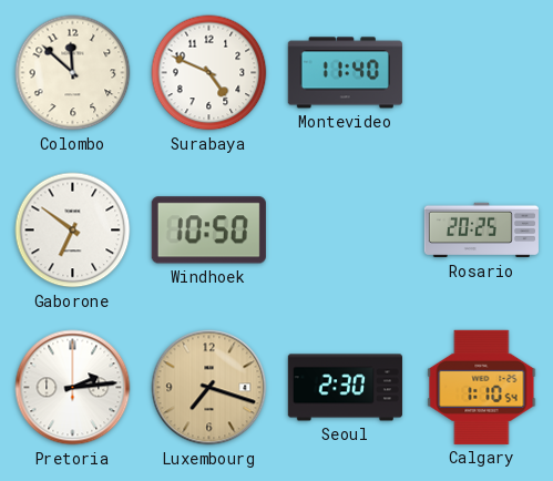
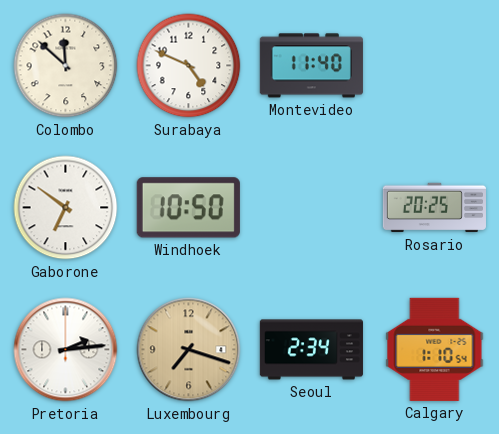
Seoul: 2:30 -> 2:34 (311, 350)
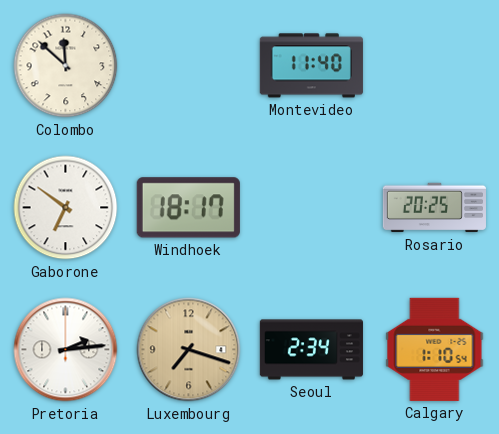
Surabaya: 4:49 -> none (189, 66)
Windhoek: 10:50 -> 18:17 (188, 208)
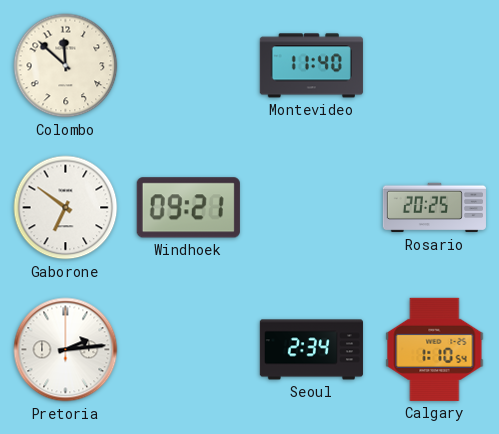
Windhoek: 18:17 -> 09:21 (188, 208)
Luxembourg: 7:18 -> none (189, 350)
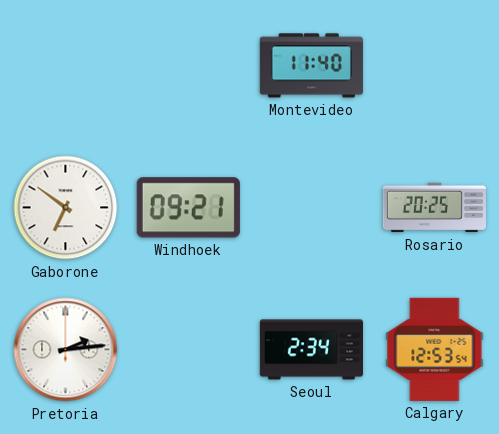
Colombo: 11:52 -> none (66, 66)
Calgary: 1:10 -> 12:53 (435, 349)
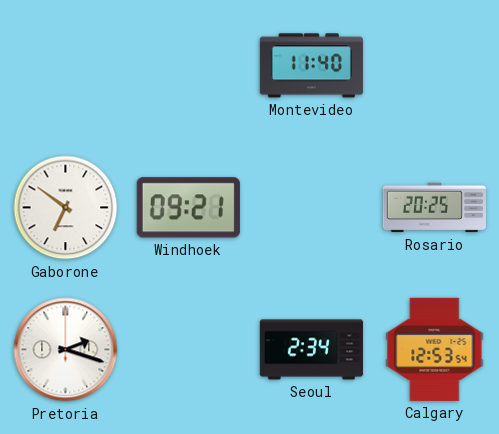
Pretoria: 2:14 -> 2:18 (66, 350)
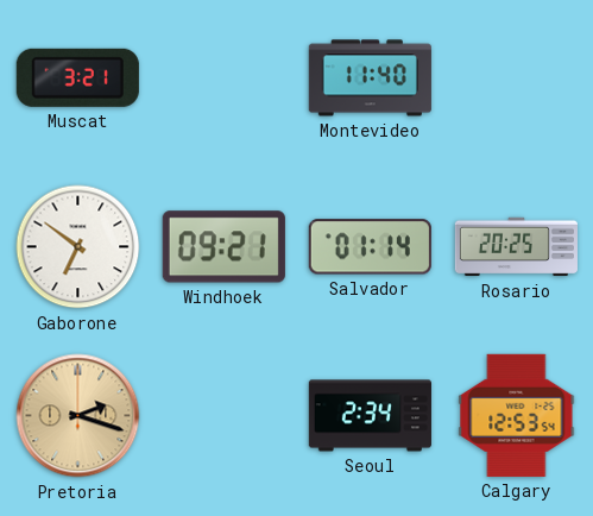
Muscat: none -> 3:21 (77, 77)
Salvador: none -> 01:14 (370, 247)
Pretoria dial: white -> champagne (78, 416)
